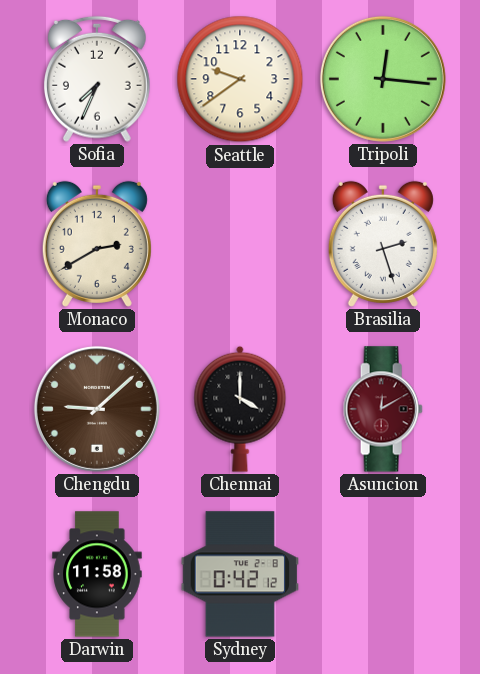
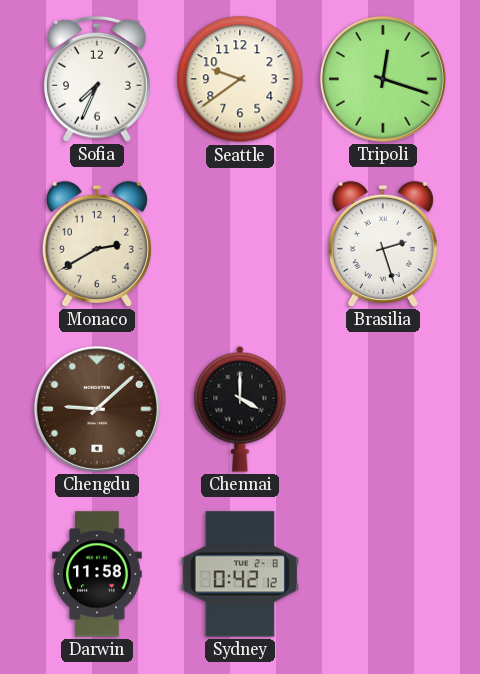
Tripoli: 12:16 -> 12:18 (383, 79)
Asuncion: 12:10 -> none (383, 409)
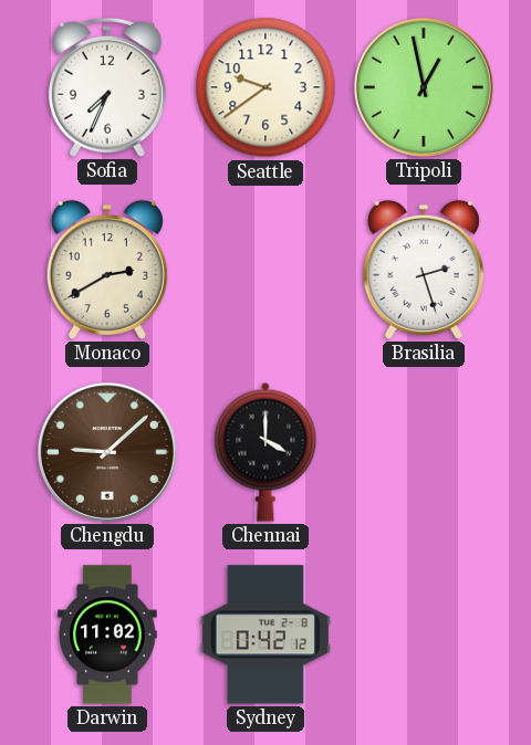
Tripoli: 12:18 -> 12:58 (424, 87)
Darwin: 11:58 -> 11:02 (107, 634)
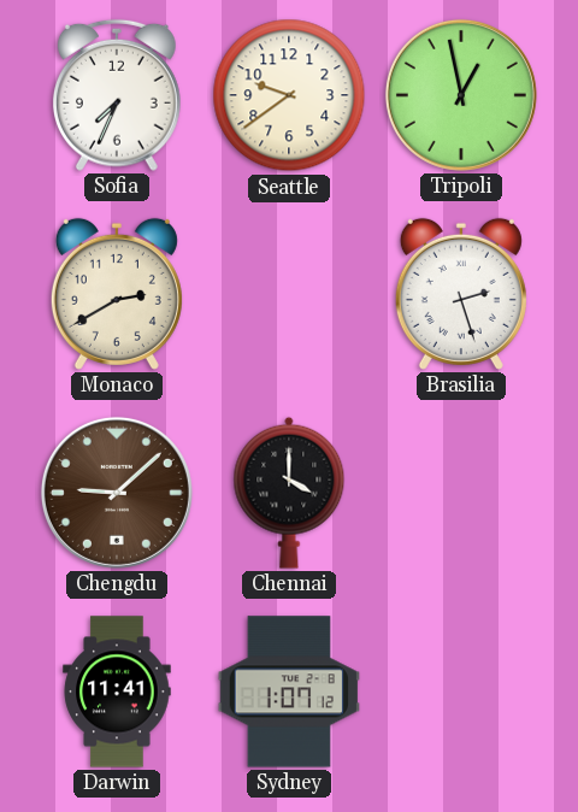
Darwin: 11:02 -> 11:41 (117, 692)
Sydney: 0:42 -> 1:07 (288, 692)
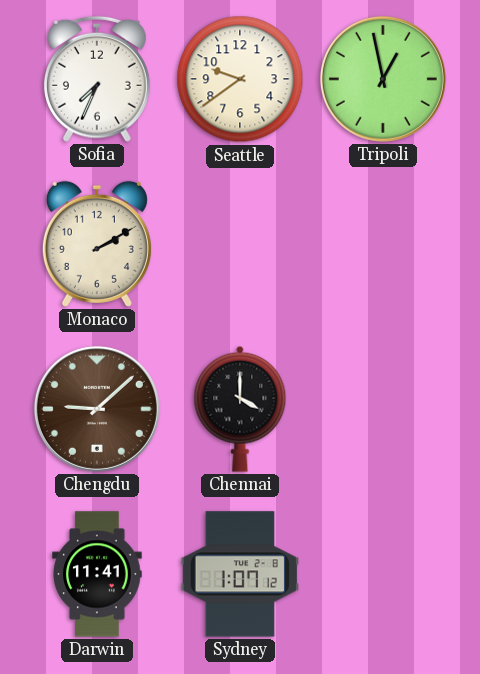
Monaco: 2:40 -> 2:10 (97, 244)
Brasilia: 2:27 -> none (461, 294)
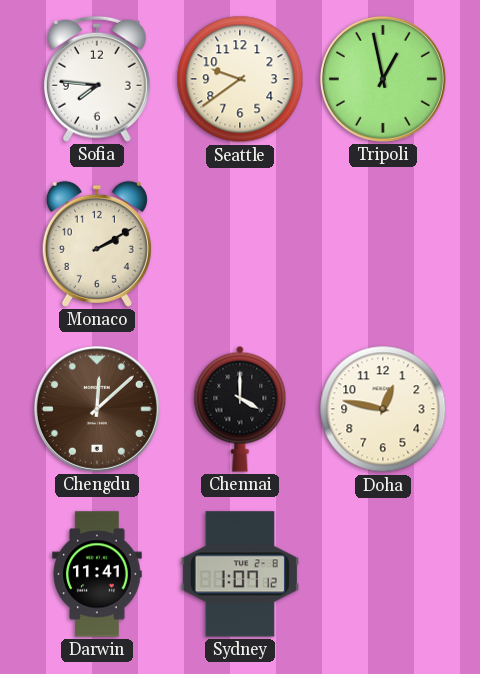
Sofia: 7:34 -> 7:46 (97, 79)
Chengdu: 9:08 -> 12:08 (97, 409)
Doha: none -> 12:47 (383, 409)
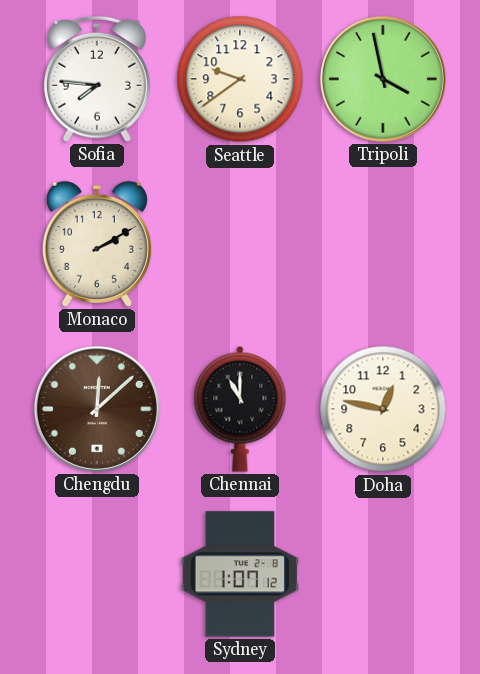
Tripoli: 12:58 -> 3:58 (383, 79)
Chennai: 4:00 -> 11:00 (240, 409)
Darwin: 11:41 -> none (97, 574)
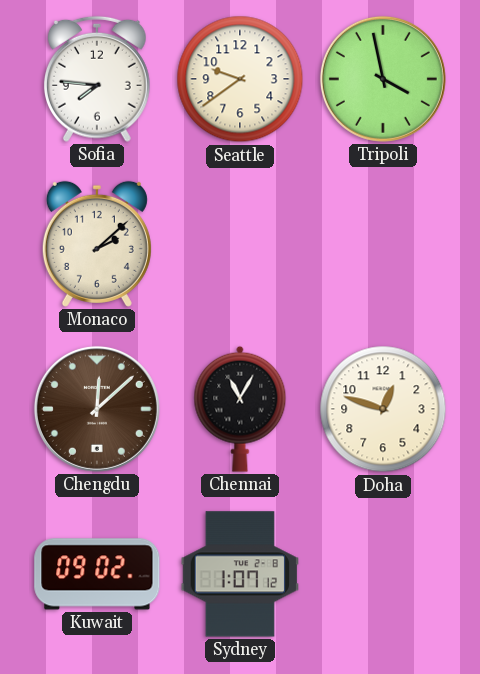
Monaco: 2:10 -> 2:08 (97, 244)
Chennai: 11:00 -> 11:05 (240, 409)
Doha: 12:47 -> 12:48 (383, 409)
Kuwait: none -> 09:02 (97, 574)
